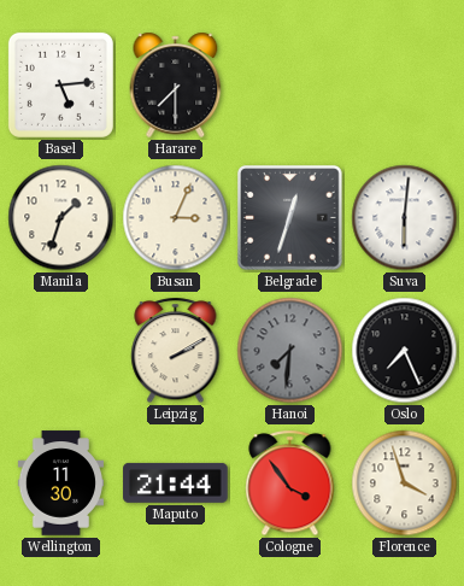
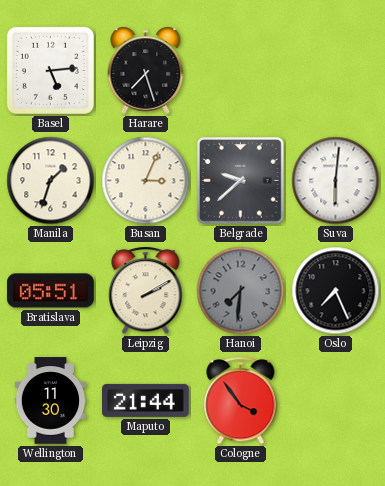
Harare: 7:30 -> 7:27 (146, 70)
Belgrade: 12:33 -> 9:38 (241, 181)
Bratislava: none -> 05:51 (51, 291)
Florence: 3:57 -> none (405, 484)
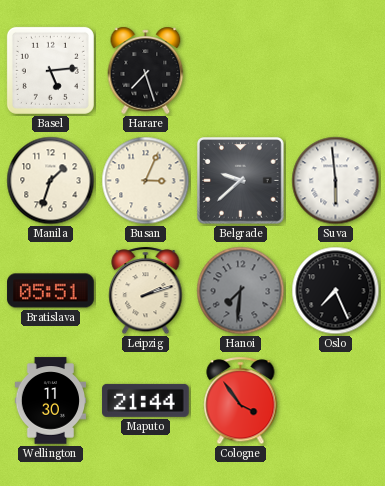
Suva: 6:01 -> 5:59 (336, 181)
Leipzig: 2:10 -> 2:12 (146, 291)
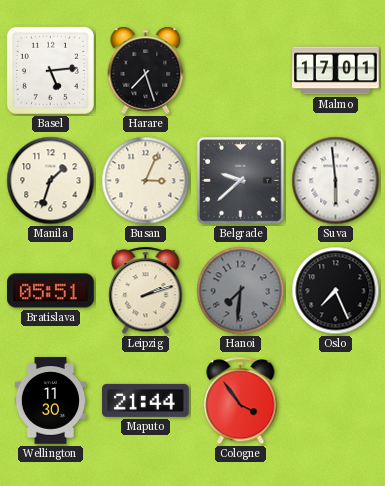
Malmo: none -> 17:01 (336, 71)
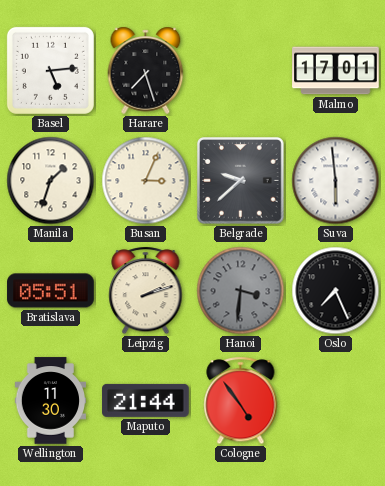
Hanoi: 7:31 -> 3:31 (241, 291)
Cologne: 3:54 -> 4:54 (241, 401)
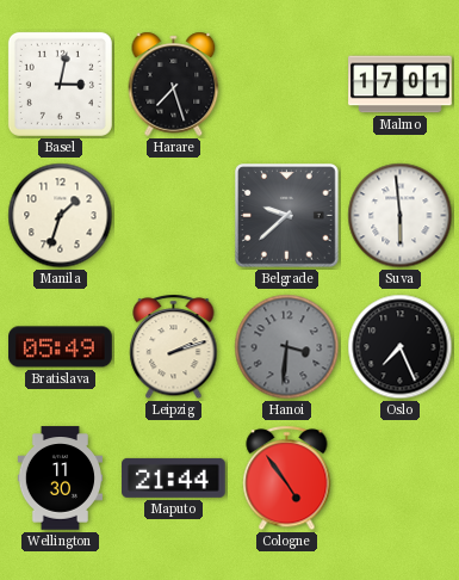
Basel: 5:14 -> 3:02 (60, 84)
Busan: 3:04 -> none (146, 181)
Bratislava: 05:51 -> 05:49 (61, 347)
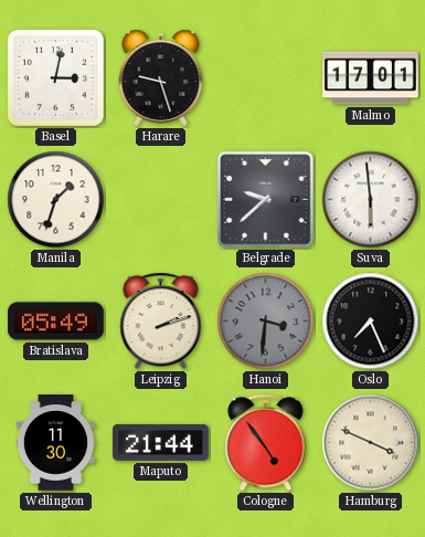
Harare: 7:27 -> 9:27 (161, 77)
Hamburg: none -> 3:49 (371, 443)
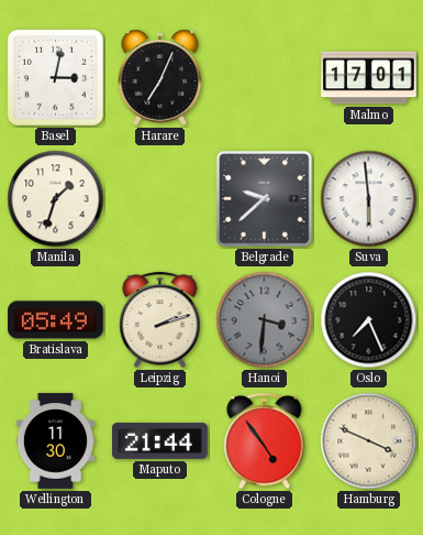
Harare: 9:27 -> 7:04 (160, 77)
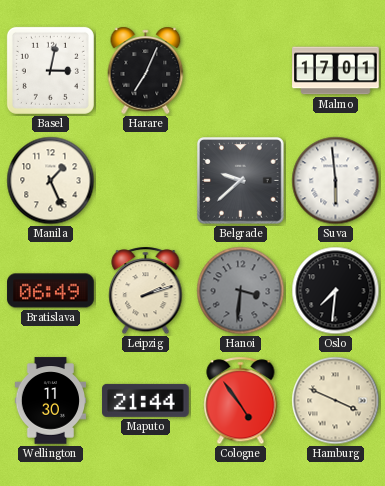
Manila: 1:33 -> 1:26 (51, 181)
Bratislava: 05:49 -> 06:49 (51, 291)
Oslo: 7:26 -> 7:31 (336, 291)
